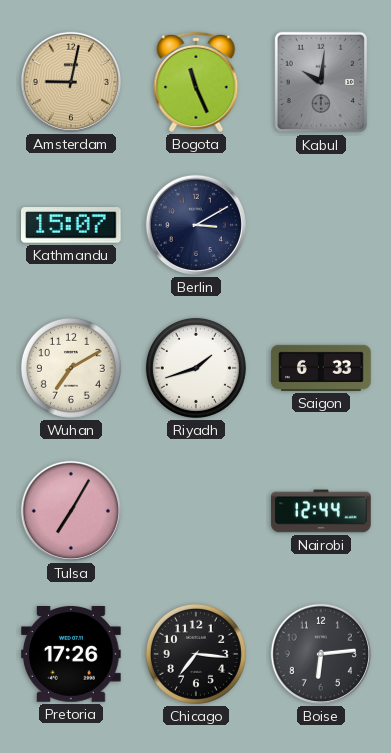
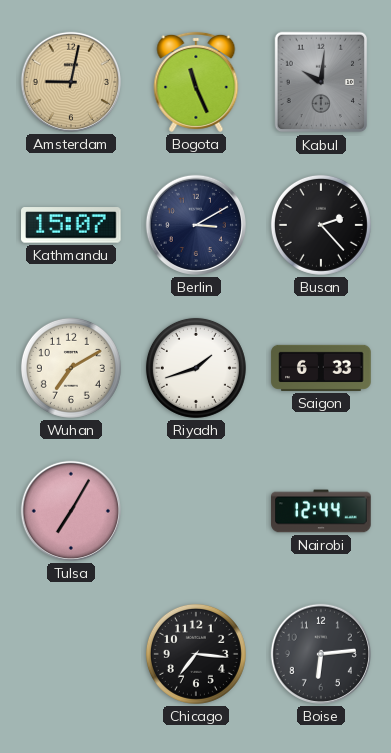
Busan: none -> 2:23 (321, 225)
Pretoria: 17:26 -> none (71, 655)
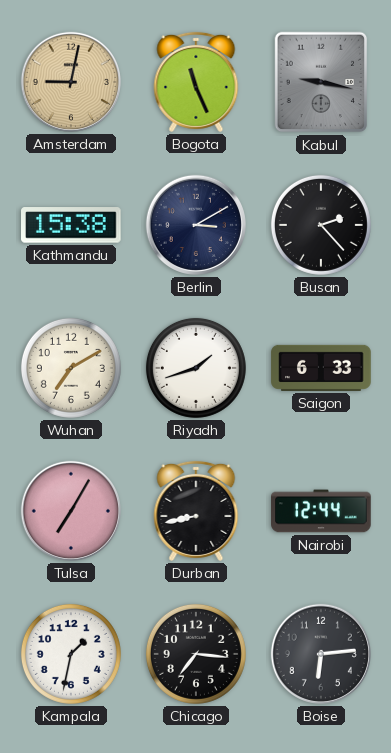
Kabul: 10:01 -> 9:17 (321, 82)
Kathmandu: 15:07 -> 15:38 (72, 225)
Durban: none -> 8:43 (196, 511)
Kampala: none -> 1:32 (71, 654)
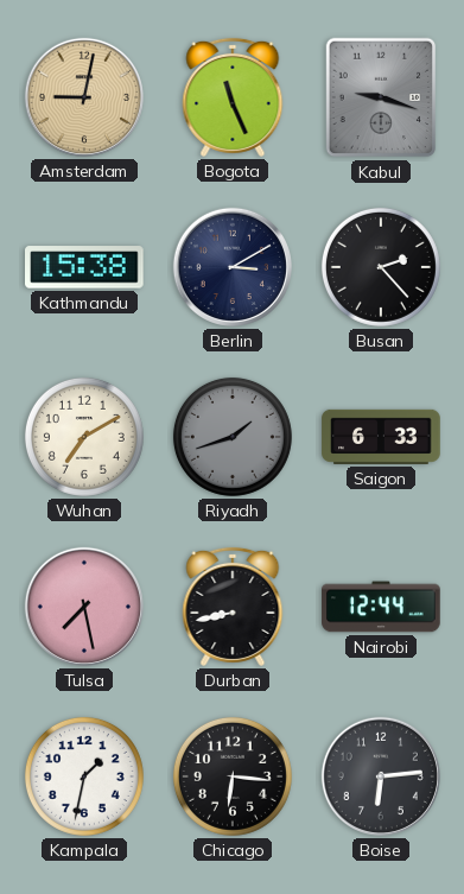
Kabul: 9:17 -> 9:18 (381, 97)
Riyadh dial: white -> grey (233, 437)
Tulsa: 7:05 -> 7:28 (84, 607)
Chicago: 7:16 -> 6:16 (233, 776)
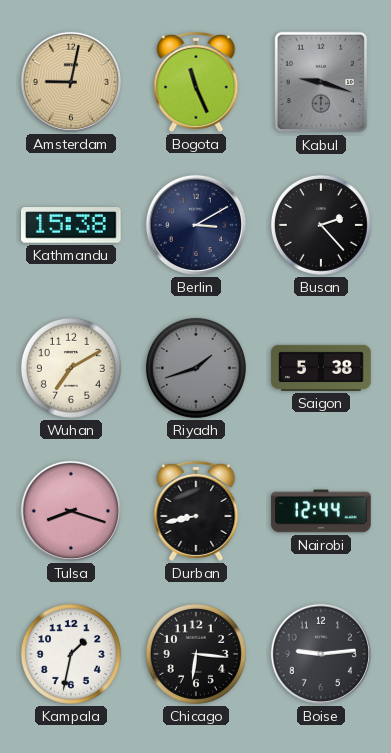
Saigon: 6:33 -> 5:38 (321, 368)
Tulsa: 7:28 -> 8:18 (71, 511)
Boise: 6:14 -> 9:14 (321, 654)
